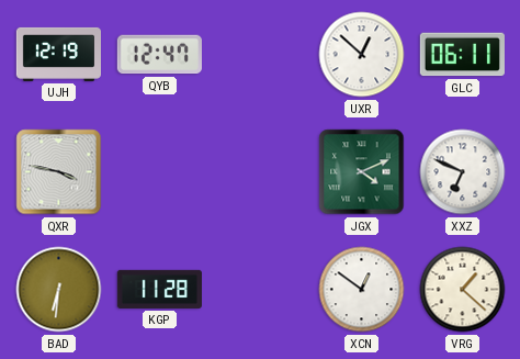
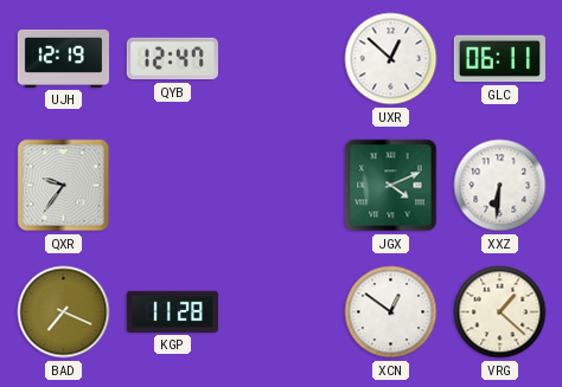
QXR: 3:47 -> 9:36 (64, 186)
XXZ: 6:49 -> 6:31 (500, 186)
BAD: 6:31 -> 7:19 (64, 312)
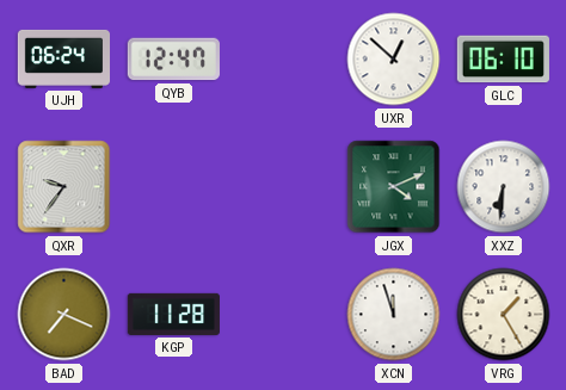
UJH: 12:19 -> 06:24 (63, 58)
GLC: 06:11 -> 06:10 (503, 60)
XCN: 12:51 -> 11:57 (394, 315)
VRG: 1:22 -> 1:25 (504, 315)
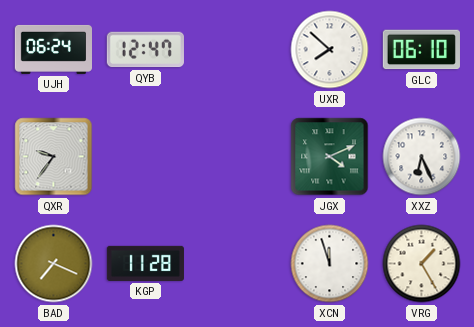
UXR: 12:52 -> 7:52 (330, 50)
XXZ: 6:31 -> 6:26 (422, 157)
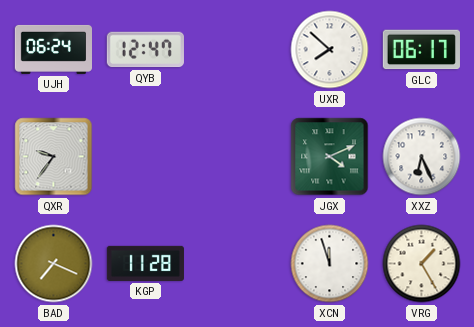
GLC: 06:10 -> 06:17 (421, 50)
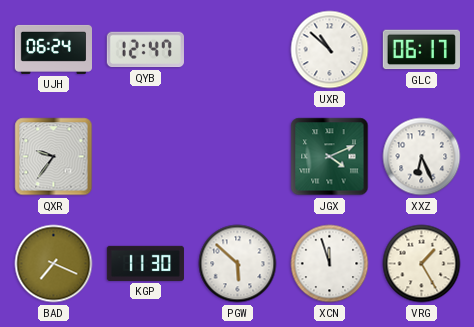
UXR: 7:52 -> 10:52 (330, 50)
KGP: 11:28 -> 11:30 (145, 263)
PGW: none -> 5:52 (238, 264)
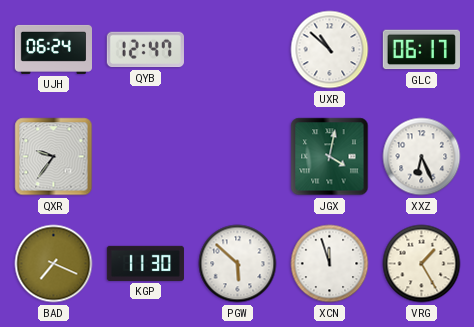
JGX: 4:11 -> 4:02 (330, 157)
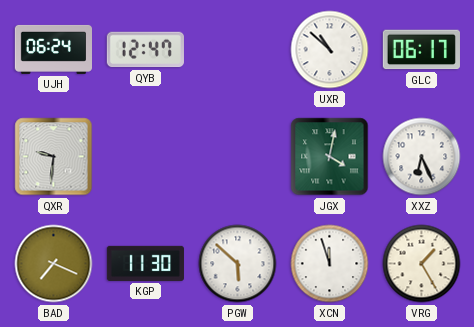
QXR: 9:36 -> 9:31 (54, 157)
